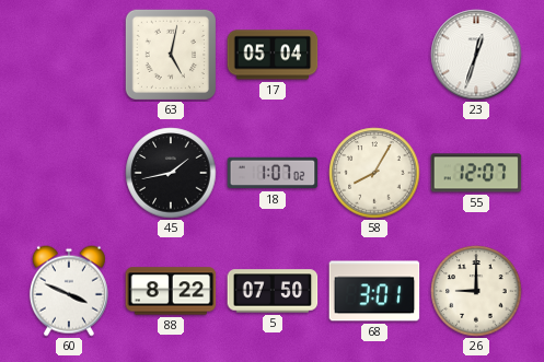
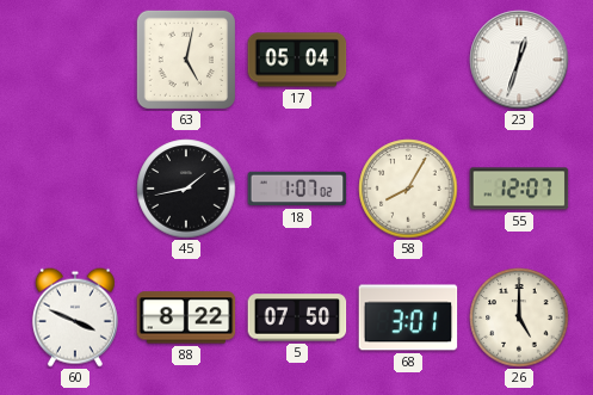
26: 9:00 -> 5:00 (519, 317)
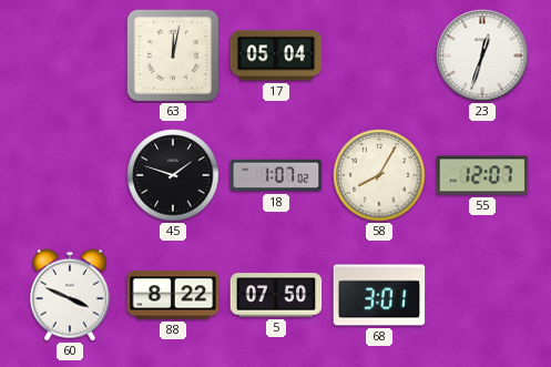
63: 5:02 -> 12:02 (173, 55)
45: 1:43 -> 1:48 (173, 175)
26: 5:00 -> none (519, 317)
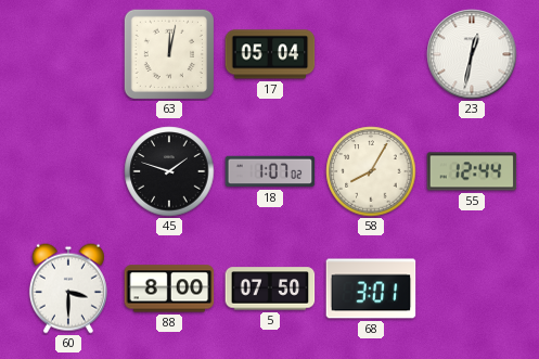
23: 12:33 -> 12:32 (472, 54)
55: 12:07 -> 12:44 (472, 171)
60: 3:49 -> 3:30 (68, 289)
88: 8:22 -> 8:00 (169, 289)
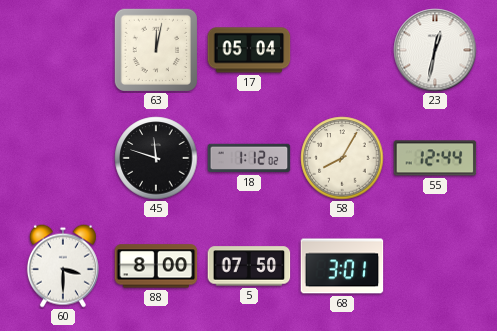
45: 1:48 -> 11:48 (156, 158)
18: 1:07 -> 1:12 (249, 158)
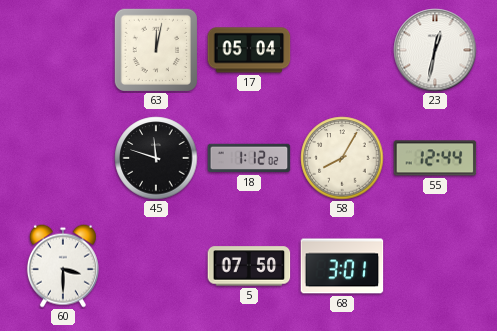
88: 8:00 -> none (156, 266)
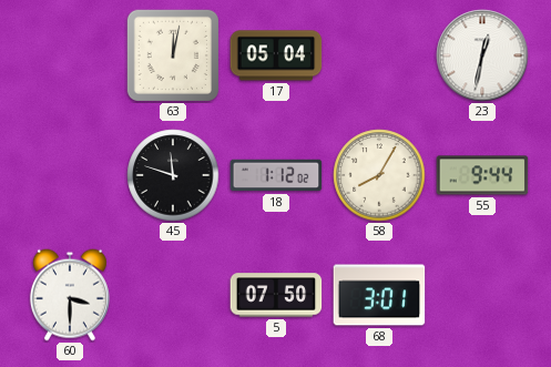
55: 12:44 -> 9:44 (482, 175)
